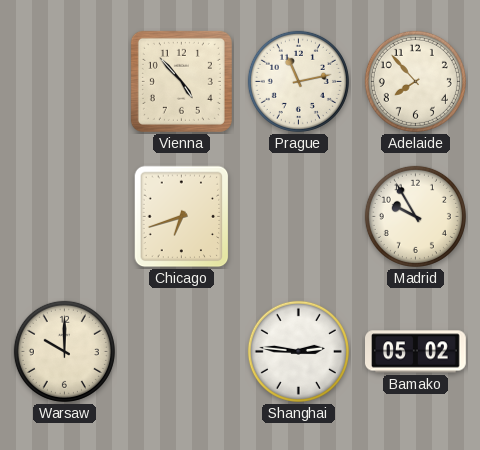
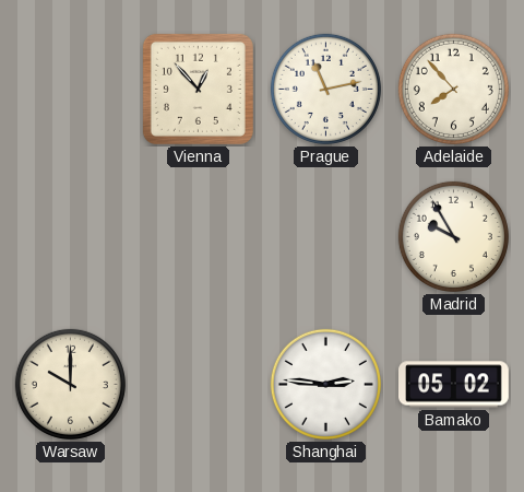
Vienna: 4:53 -> 12:53 (198, 89)
Chicago: 6:42 -> none (182, 217)
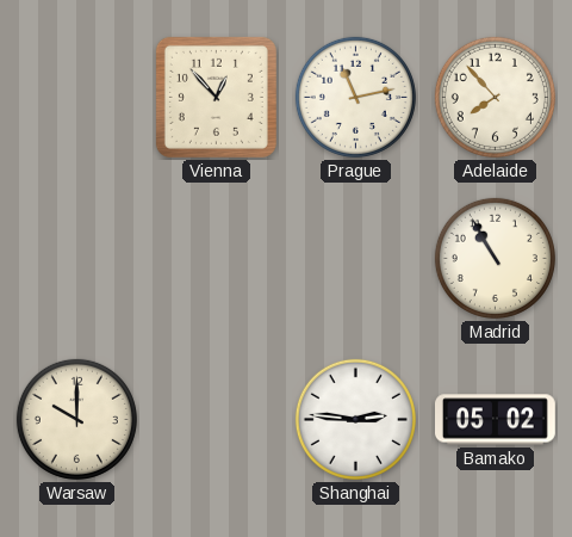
Madrid: 9:55 -> 10:55 (495, 258)
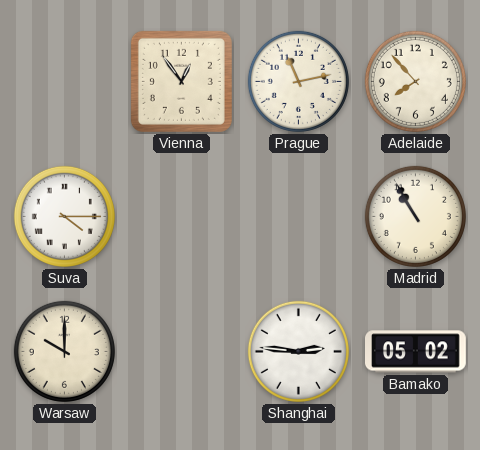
Vienna: 12:53 -> 12:54 (181, 81)
Suva: none -> 4:15 (64, 216)
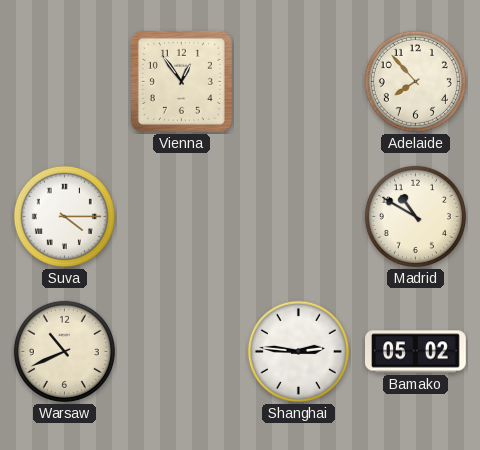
Prague: 11:13 -> none (298, 81)
Madrid: 10:55 -> 10:50 (415, 216)
Warsaw: 10:00 -> 10:41 (64, 351)
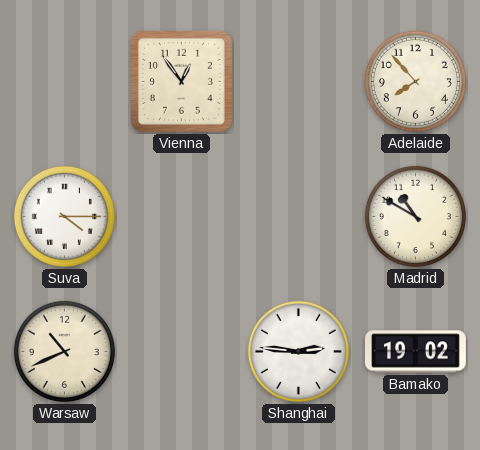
Bamako: 05:02 -> 19:02 (416, 352)
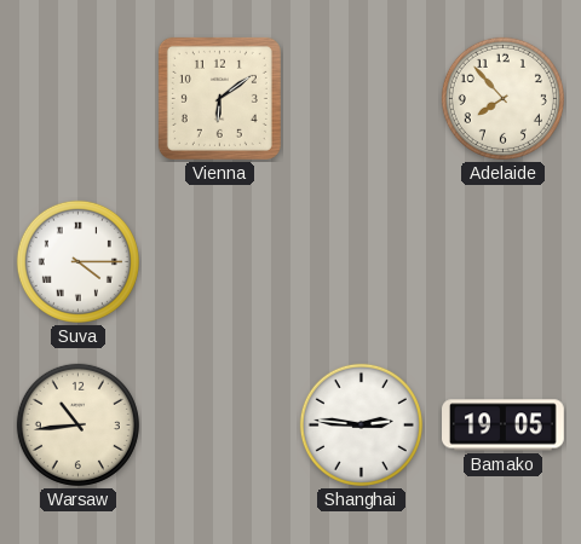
Vienna: 12:54 -> 6:09 (219, 98)
Madrid: 10:50 -> none (415, 216)
Warsaw: 10:41 -> 10:44 (77, 424)
Bamako: 19:02 -> 19:05 (504, 426)
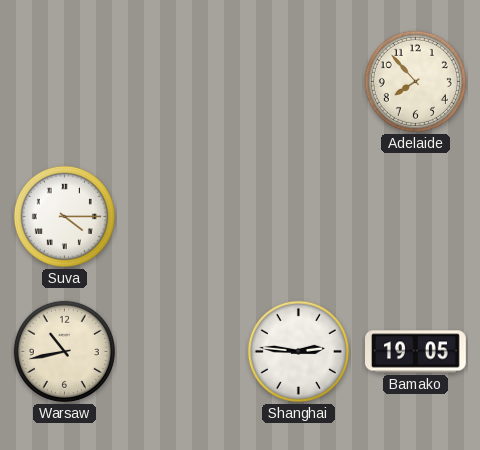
Vienna: 6:09 -> none (219, 98)
Warsaw: 10:44 -> 10:43 (64, 351)
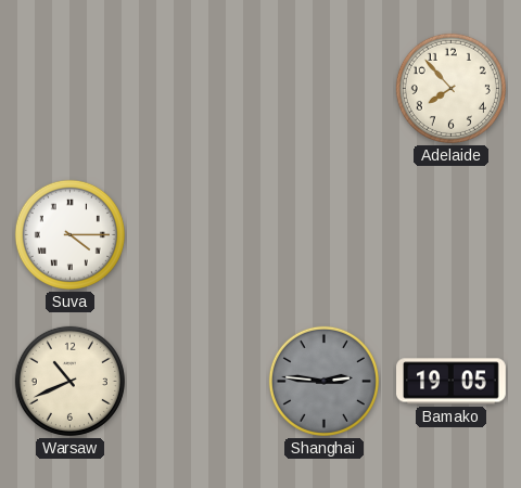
Warsaw: 10:43 -> 10:41 (69, 381)
Shanghai dial: white -> grey (323, 381)
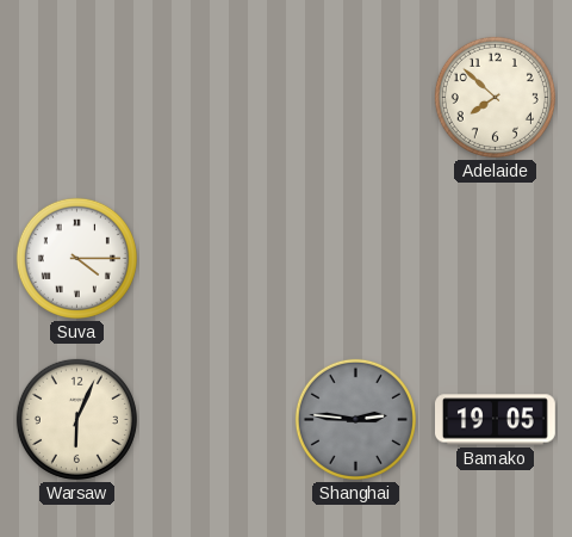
Adelaide: 7:53 -> 7:52 (495, 97)
Warsaw: 10:41 -> 6:04 (76, 419)
